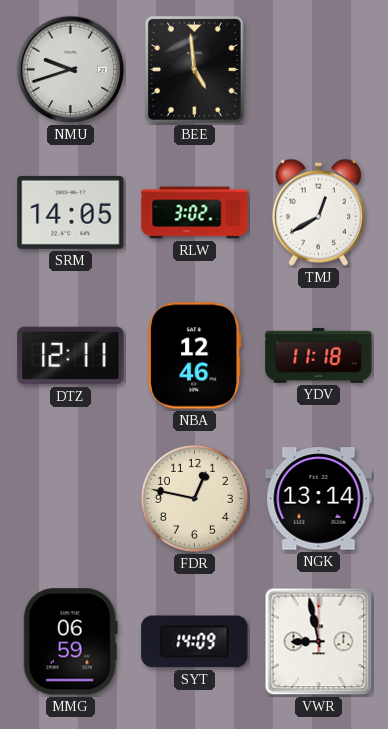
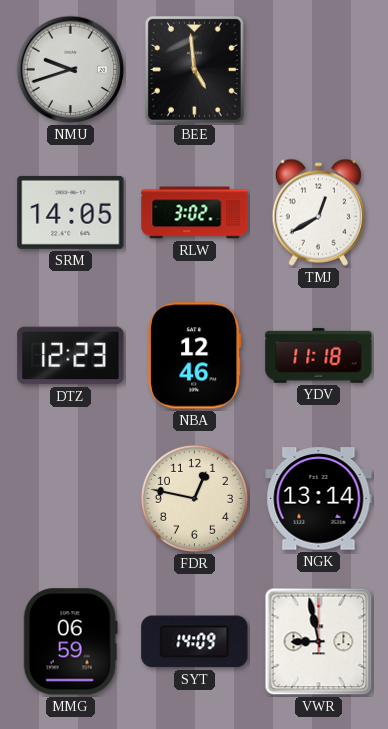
DTZ: 12:11 -> 12:23 (71, 356)
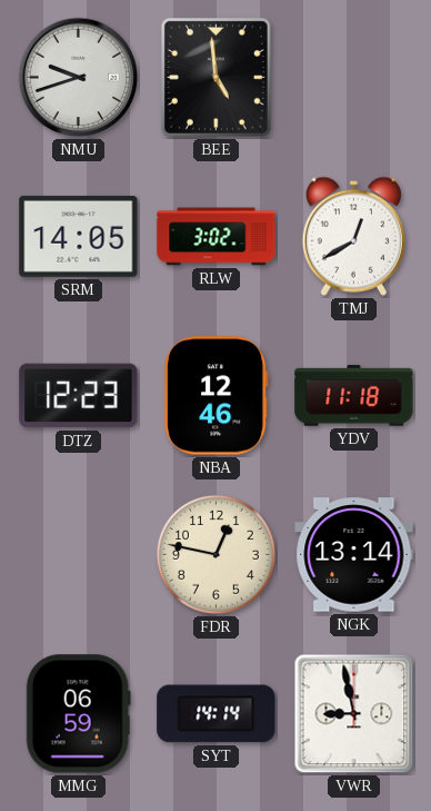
SYT: 14:09 -> 14:14 (217, 714)
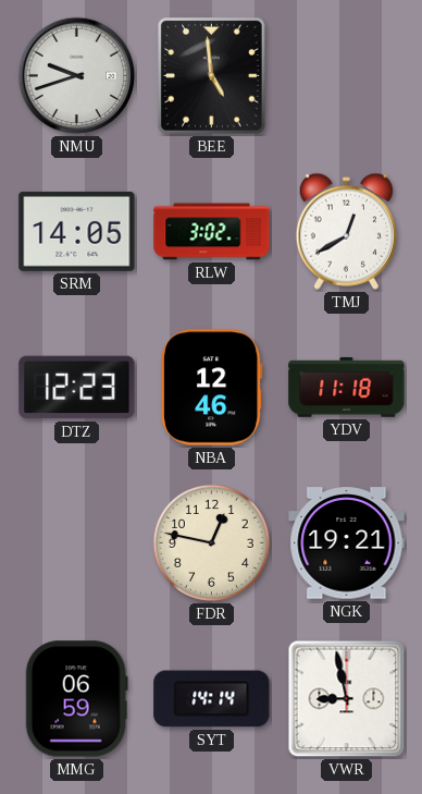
NGK: 13:14 -> 19:21 (347, 543)
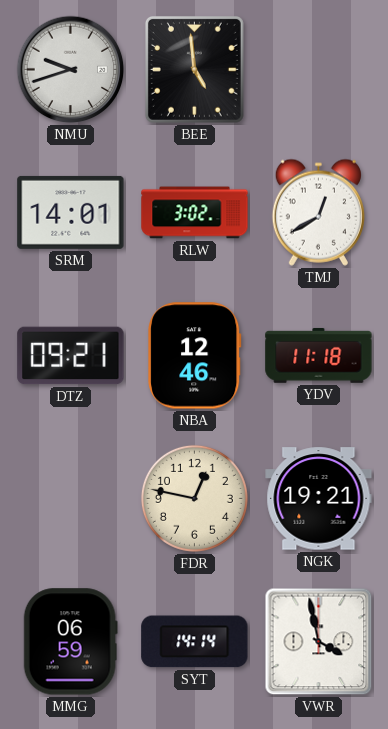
SRM: 14:05 -> 14:01 (71, 212)
DTZ: 12:23 -> 09:21 (71, 356)
VWR: 8:58 -> 3:58 (319, 642)
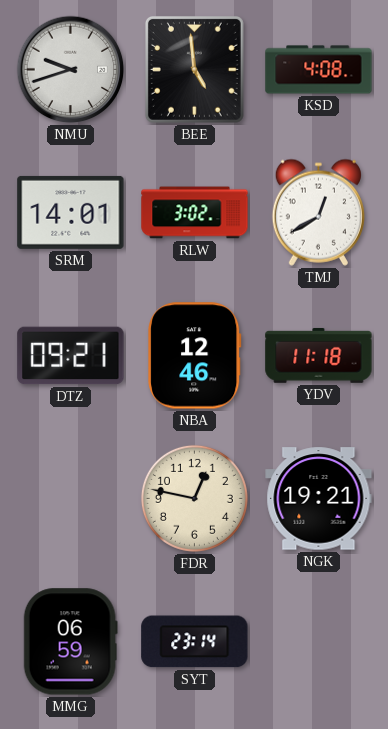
KSD: none -> 4:08 (319, 70)
SYT: 14:14 -> 23:14 (195, 642)
VWR: 3:58 -> none (319, 642)
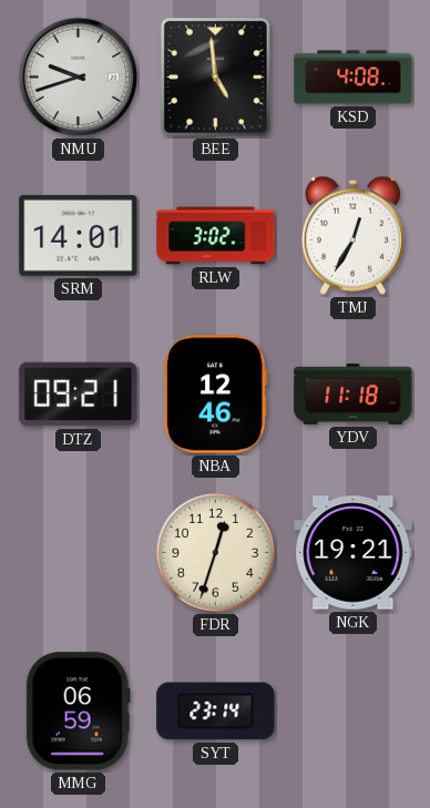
TMJ: 12:40 -> 12:35 (352, 235)
FDR: 12:47 -> 12:33 (215, 552)
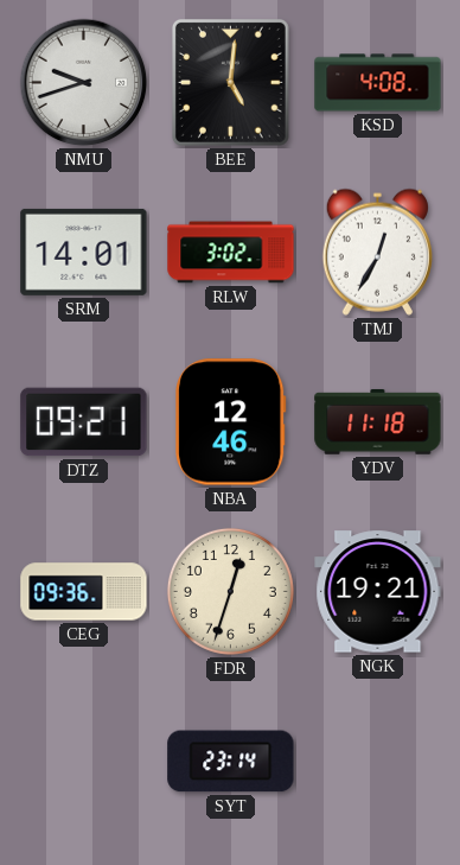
BEE: 4:59 -> 5:01 (230, 82)
CEG: none -> 09:36 (84, 592)
MMG: 06:59 -> none (78, 712)
